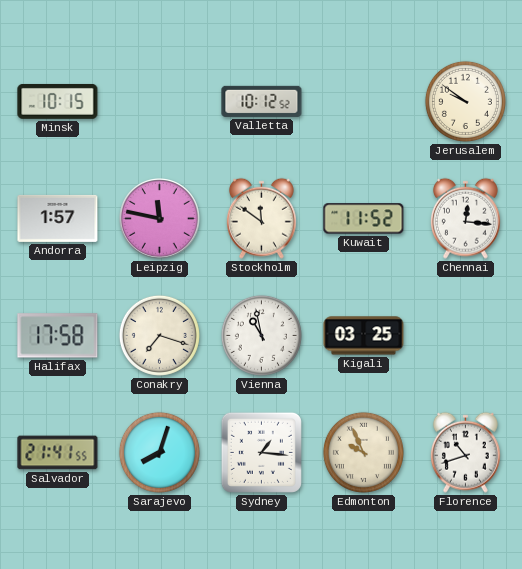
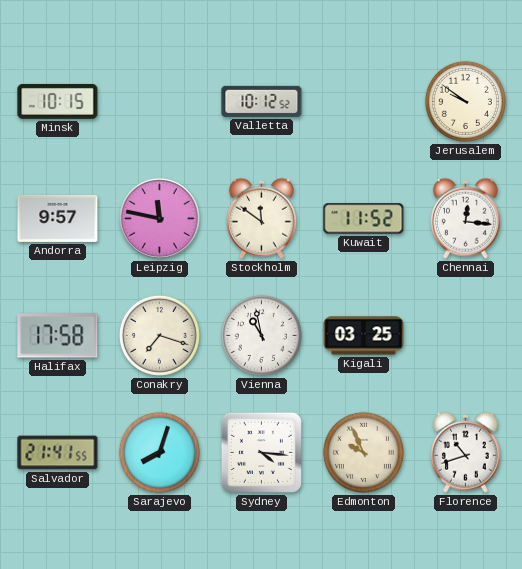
Andorra: 1:57 -> 9:57 (58, 218)
Sydney: 1:16 -> 4:16 (261, 452)
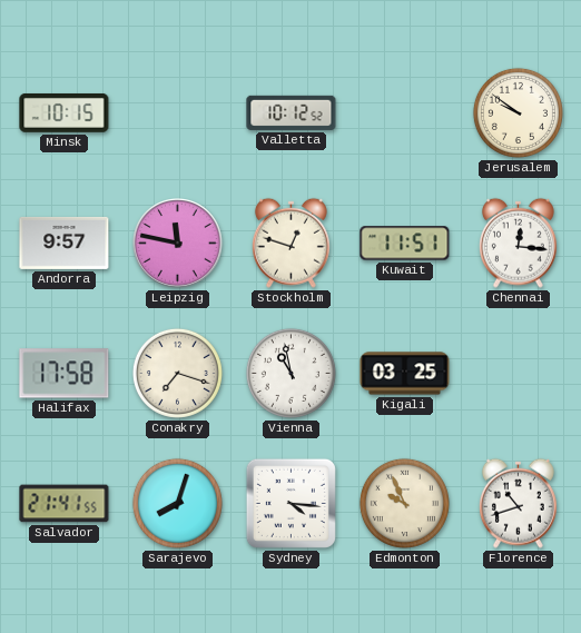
Stockholm: 11:51 -> 12:48 (290, 243)
Kuwait: 11:52 -> 11:51 (405, 244)
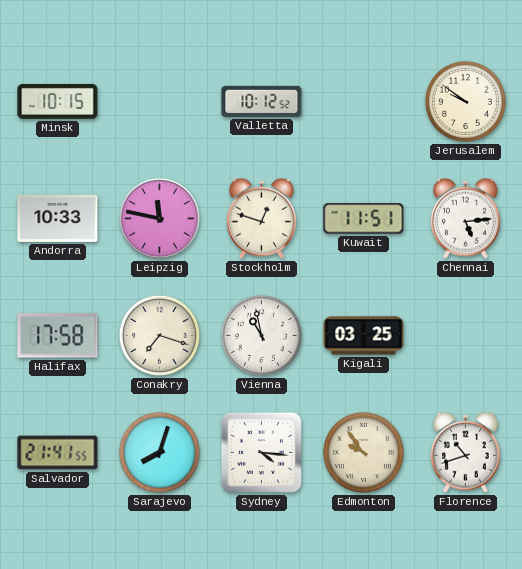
Andorra: 9:57 -> 10:33 (58, 218)
Chennai: 12:16 -> 5:14 (465, 218)
Edmonton: 9:56 -> 9:54 (363, 452)
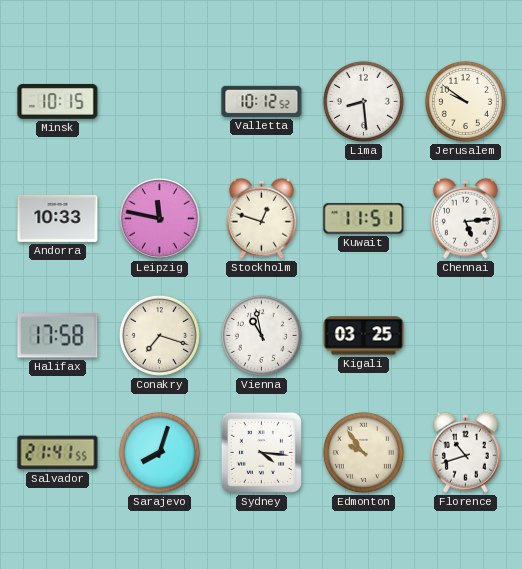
Lima: none -> 8:29 (363, 101)
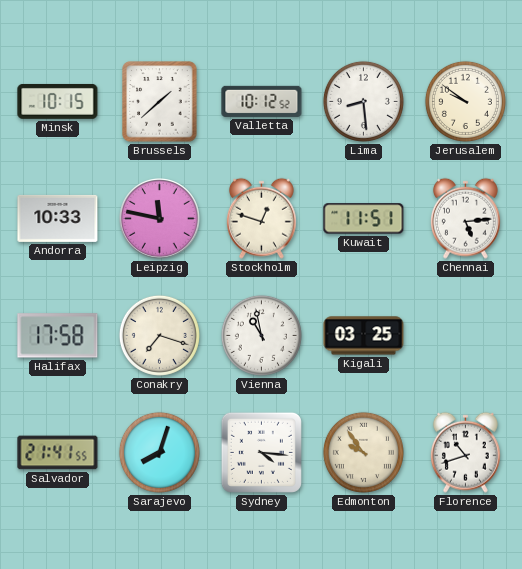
Brussels: none -> 1:38 (160, 102)
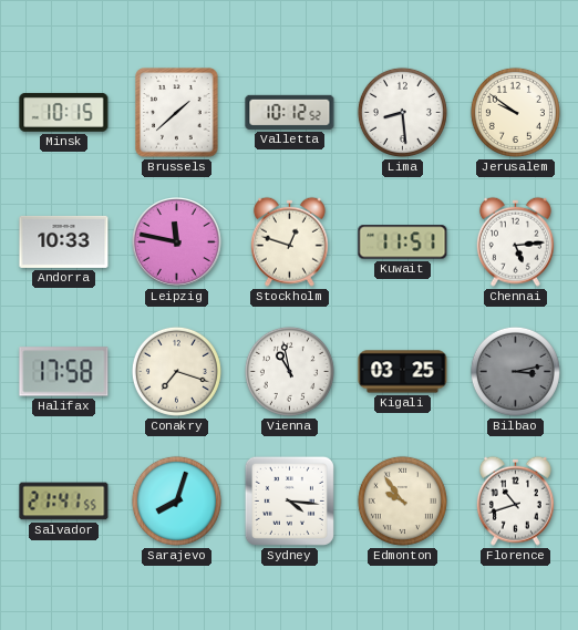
Bilbao: none -> 3:13 (515, 371)
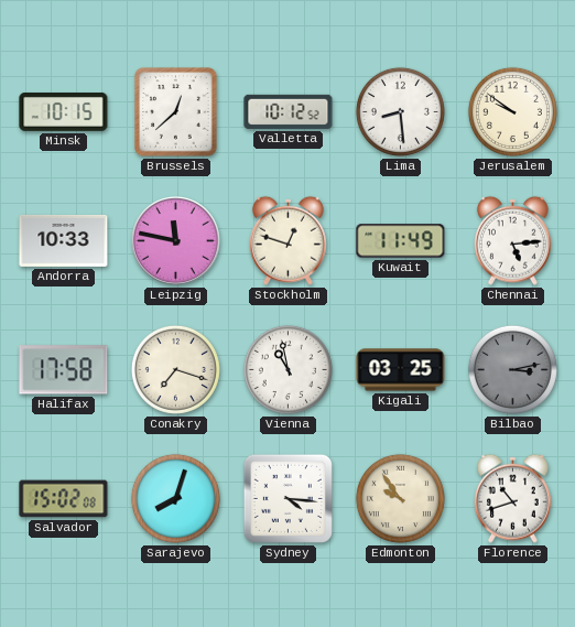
Brussels: 1:38 -> 12:38 (176, 112)
Kuwait: 11:51 -> 11:49 (401, 241)
Salvador: 21:41 -> 15:02 (64, 499)
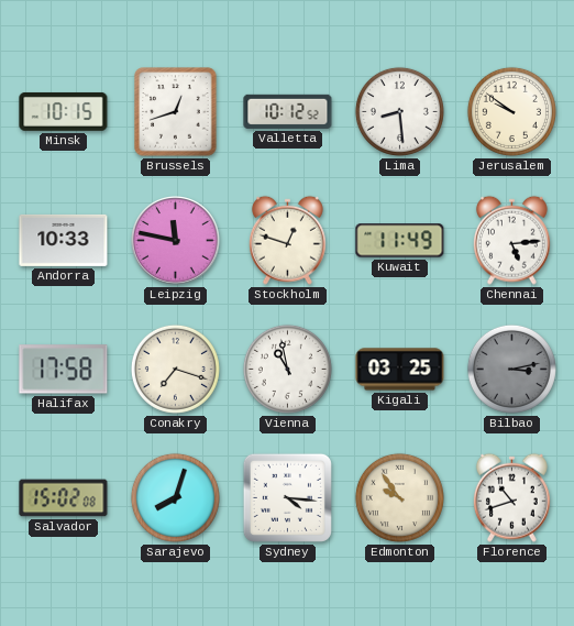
Brussels: 12:38 -> 12:42 (176, 112)
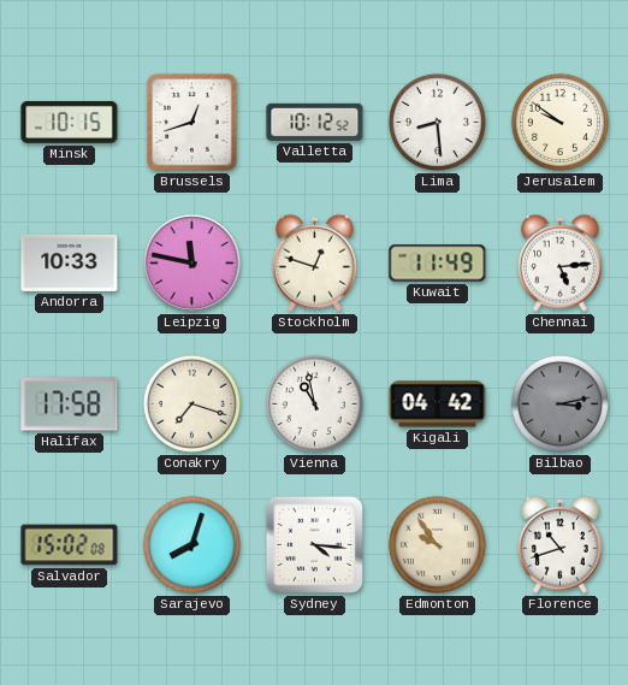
Kigali: 03:25 -> 04:42 (438, 404)
